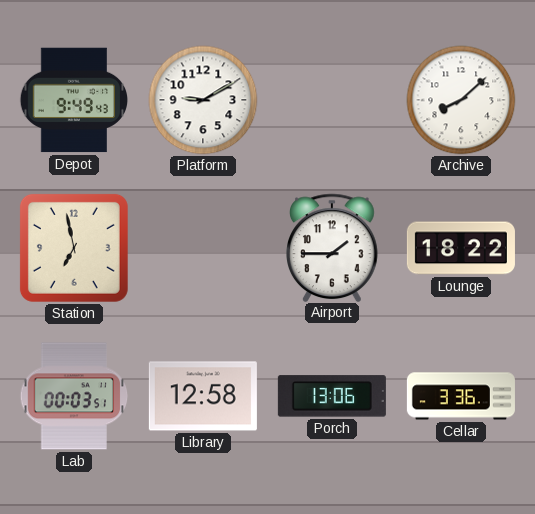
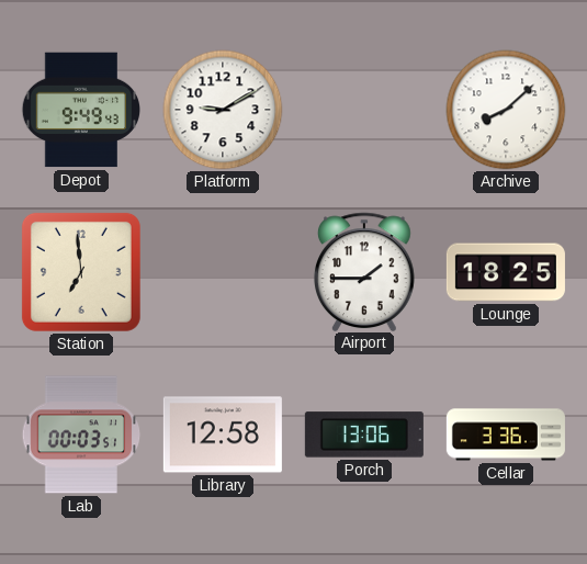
Station: 6:58 -> 6:59 (81, 272)
Lounge: 18:22 -> 18:25 (506, 272)
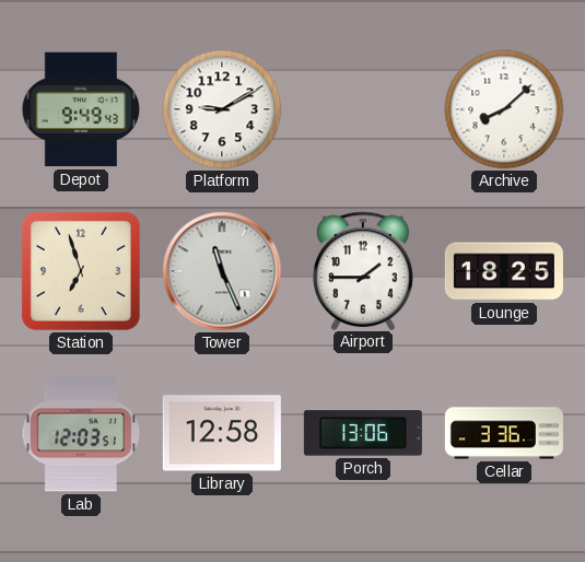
Station: 6:59 -> 6:57 (81, 271)
Tower: none -> 11:26 (222, 271)
Lab: 00:03 -> 12:03 (81, 433)
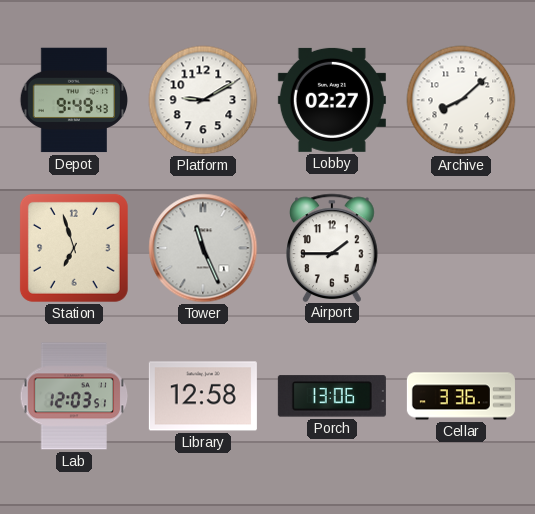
Lobby: none -> 02:27 (332, 100)
Lounge: 18:25 -> none (504, 271)
